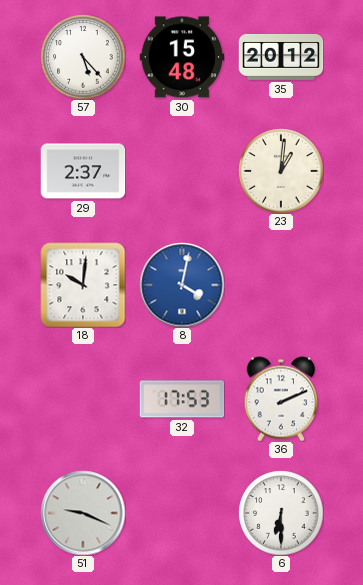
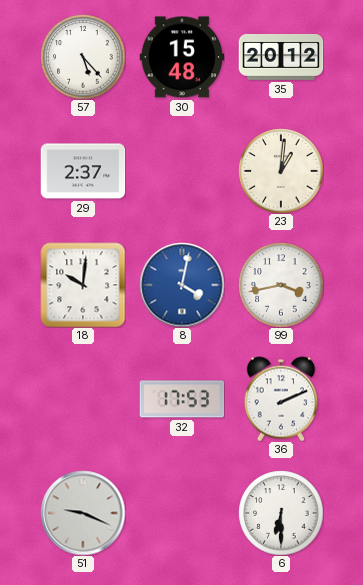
99: none -> 3:43 (281, 285)
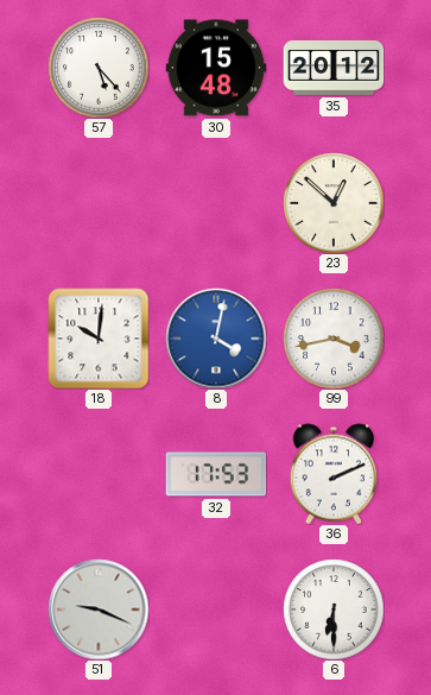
29: 2:37 -> none (83, 171)
23: 1:01 -> 12:52 (334, 203)
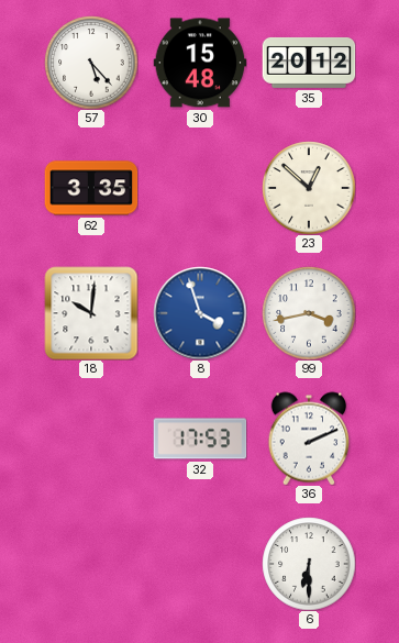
62: none -> 3:35 (91, 188)
8: 4:02 -> 3:57 (200, 313)
51: 9:19 -> none (99, 609)
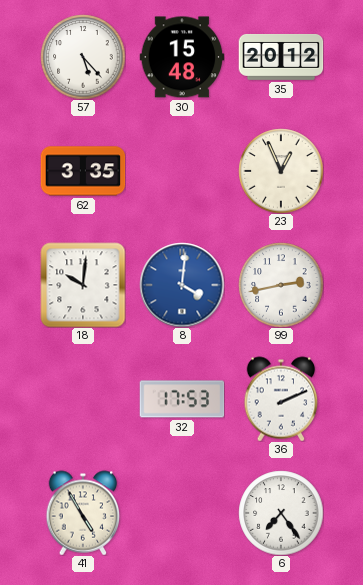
23: 12:52 -> 12:56 (281, 171)
8: 3:57 -> 4:01 (182, 285)
99: 3:43 -> 2:43 (281, 285)
41: none -> 4:55 (83, 513)
6: 6:30 -> 7:24 (281, 513)
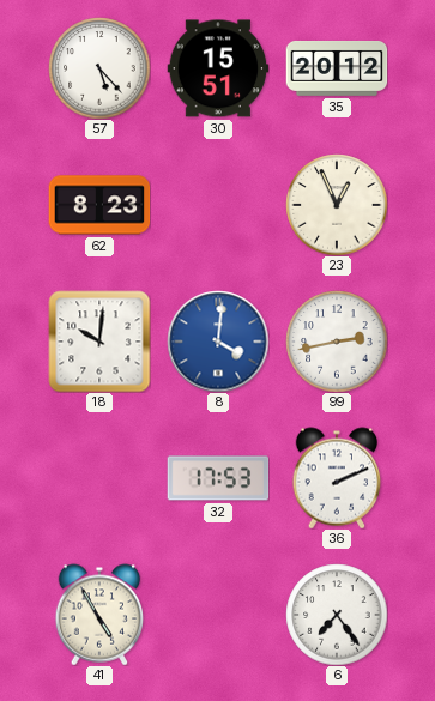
30: 15:48 -> 15:51 (218, 68)
62: 3:35 -> 8:23 (99, 205)
